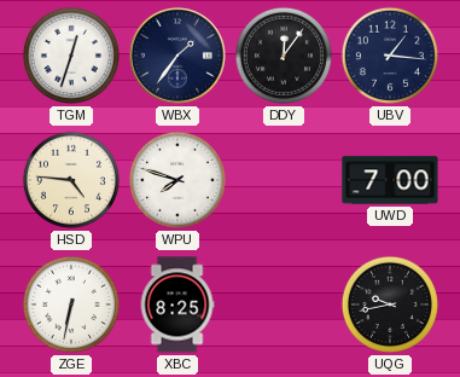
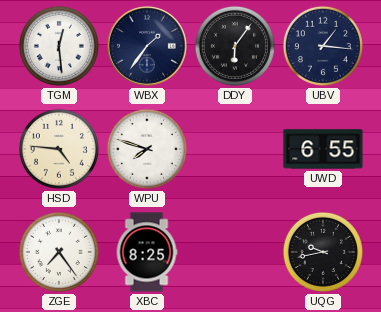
TGM: 12:33 -> 12:29 (59, 46)
DDY: 12:06 -> 6:06 (235, 46)
UWD: 7:00 -> 6:55 (323, 149)
ZGE: 6:32 -> 7:24 (59, 252)
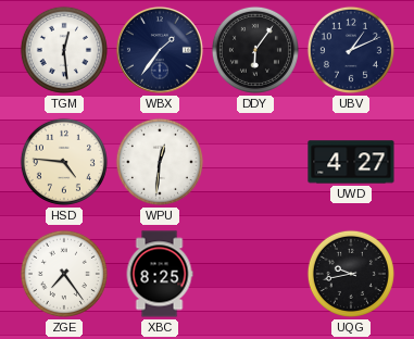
UBV: 1:16 -> 1:11 (351, 50)
WPU: 7:48 -> 12:31 (160, 162)
UWD: 6:55 -> 4:27 (351, 162)
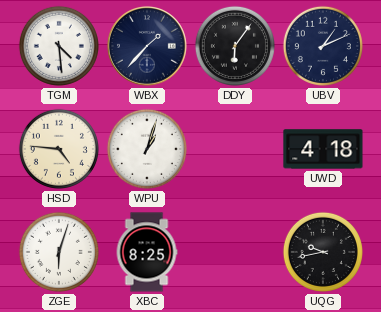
TGM: 12:29 -> 4:29 (59, 46)
WBX: 1:36 -> 1:37 (147, 46)
WPU: 12:31 -> 1:03 (147, 149)
UWD: 4:27 -> 4:18 (323, 149)
ZGE: 7:24 -> 6:03 (59, 252)
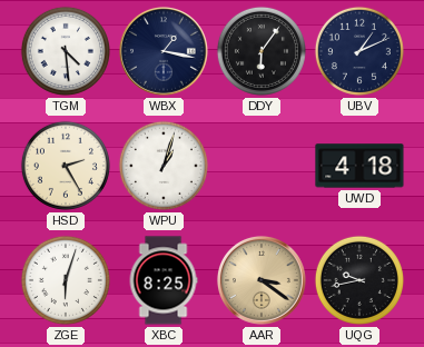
WBX: 1:37 -> 1:17 (164, 51)
HSD: 4:46 -> 2:25 (66, 166)
AAR: none -> 3:21 (262, 280)
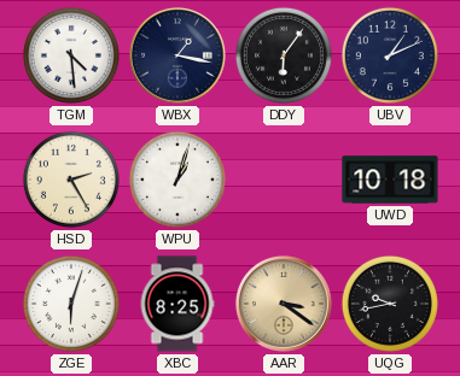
UWD: 4:18 -> 10:18 (390, 180)
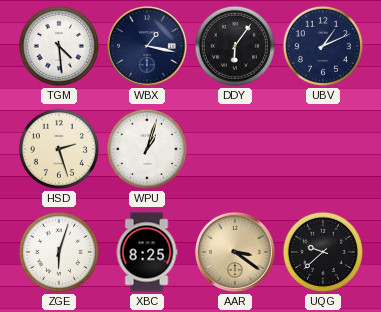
HSD: 2:25 -> 2:27 (59, 149)
UWD: 10:18 -> none (390, 180)
UQG: 9:43 -> 9:38 (323, 252)
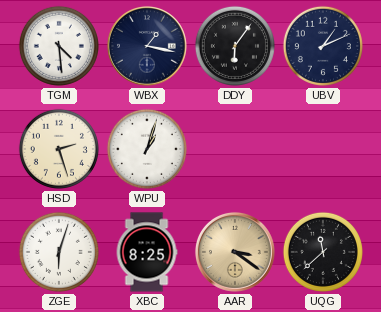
UQG: 9:38 -> 11:38 (323, 252)
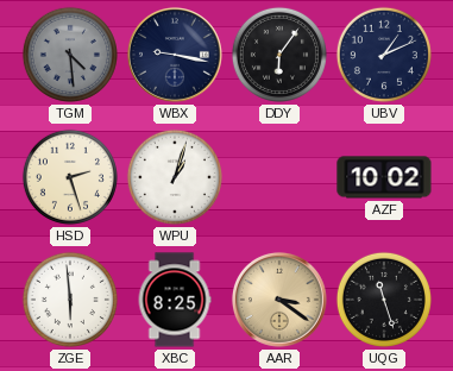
TGM dial: white -> grey (70, 55)
WBX: 1:17 -> 9:17 (175, 55)
AZF: none -> 10:02 (384, 177)
ZGE: 6:03 -> 5:59 (70, 300)
UQG: 11:38 -> 11:27 (384, 300)
